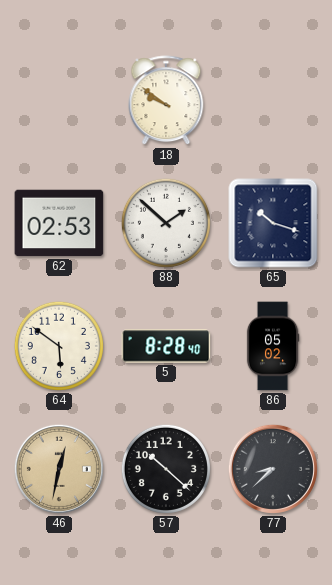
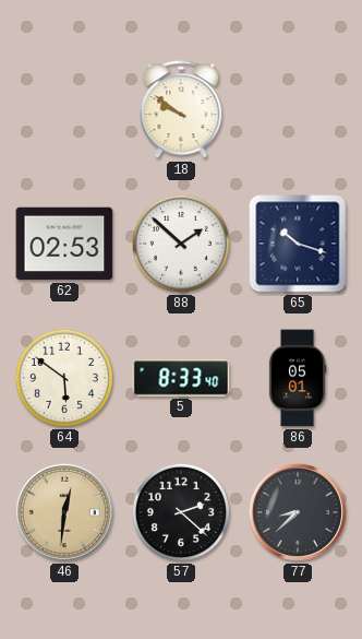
5: 8:28 -> 8:33 (181, 378)
86: 05:02 -> 05:01 (298, 378)
46: 12:32 -> 12:31 (64, 512)
57: 10:22 -> 2:22 (181, 512)
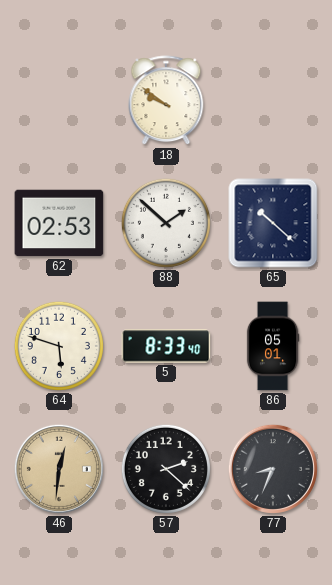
65: 10:18 -> 10:22 (273, 223)
64: 5:51 -> 5:48 (59, 346)
77: 8:38 -> 8:34 (273, 469)
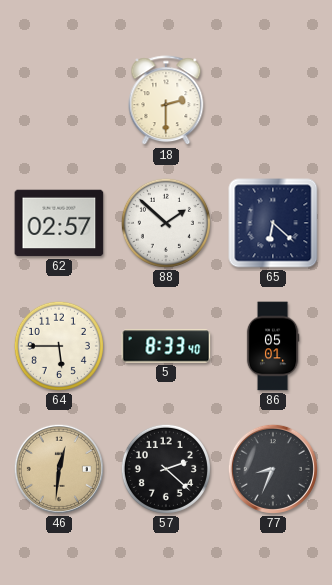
18: 9:51 -> 2:30 (166, 101)
62: 02:53 -> 02:57 (59, 223)
65: 10:22 -> 6:22 (273, 223)
64: 5:48 -> 5:45 (59, 346)
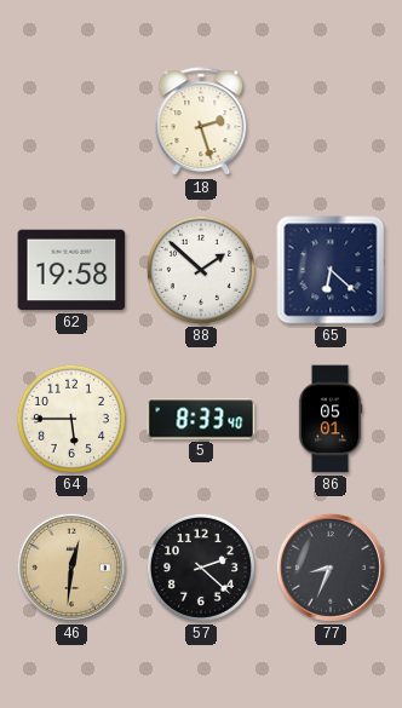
18: 2:30 -> 2:27 (201, 122)
62: 02:57 -> 19:58 (71, 270)
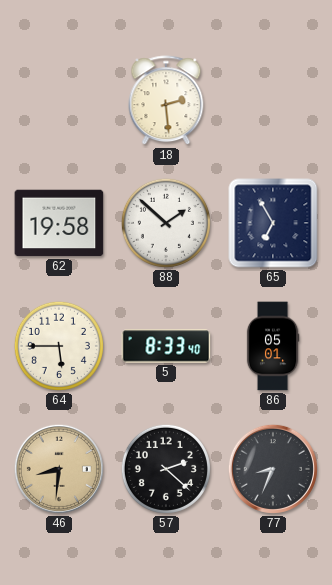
18: 2:27 -> 2:29 (166, 101)
65: 6:22 -> 6:55 (273, 223)
46: 12:31 -> 8:31 (59, 469)
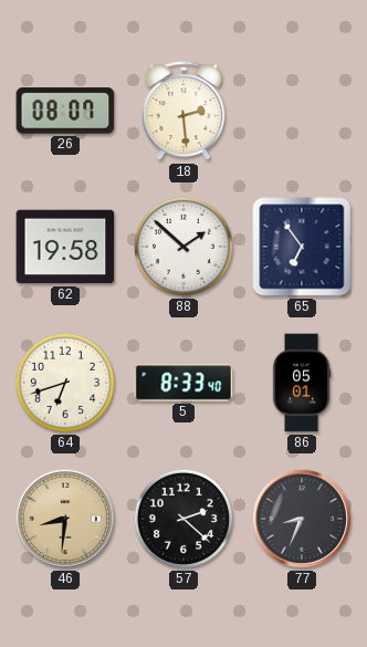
26: none -> 08:07 (65, 111)
65: 6:55 -> 6:54 (302, 247)
64: 5:45 -> 6:42 (65, 383)
